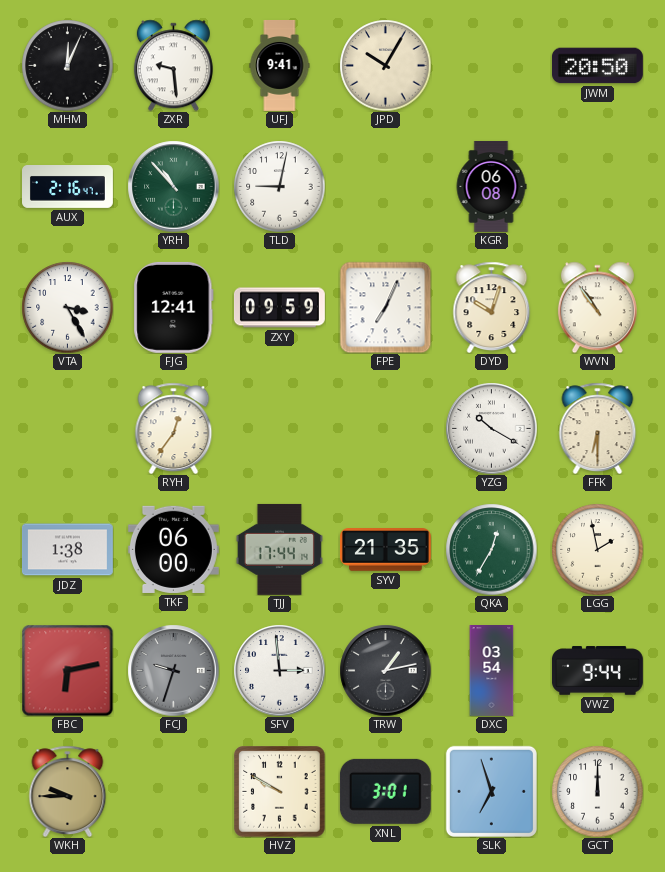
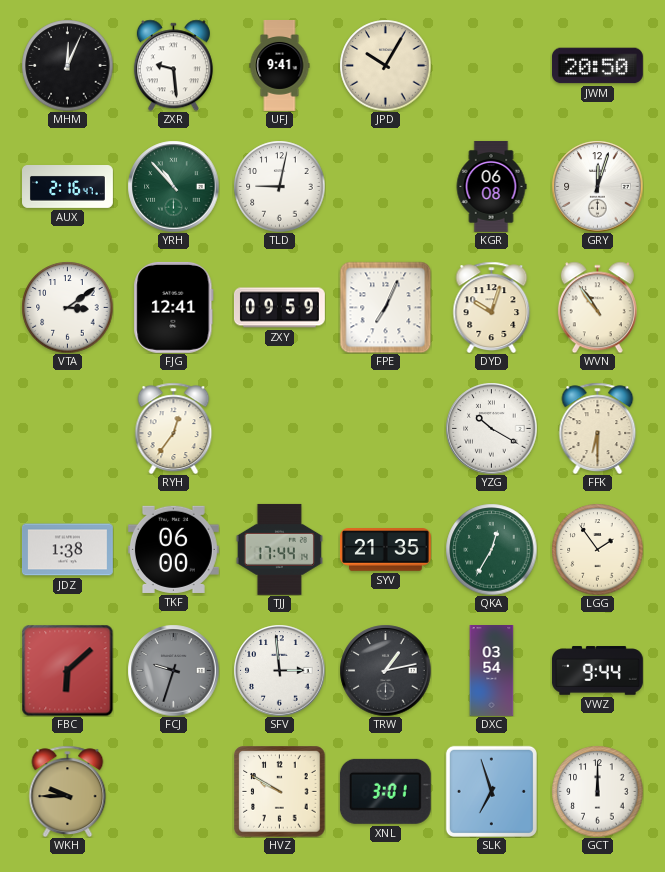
GRY: none -> 12:03 (597, 186)
VTA: 3:25 -> 3:09 (67, 307)
LGG: 1:58 -> 1:54 (597, 549)
FBC: 6:13 -> 6:08 (67, 670)
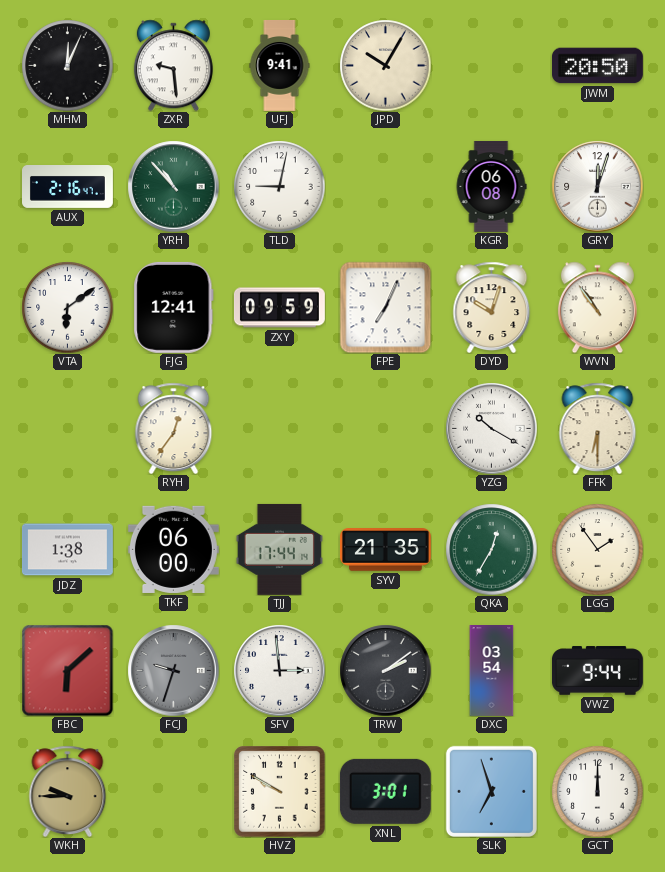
VTA: 3:09 -> 6:09 (67, 307)
TRW: 1:13 -> 2:09 (385, 670)
